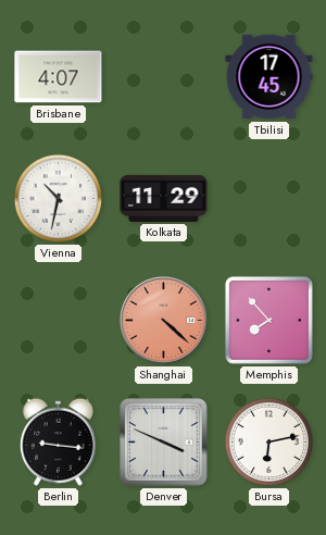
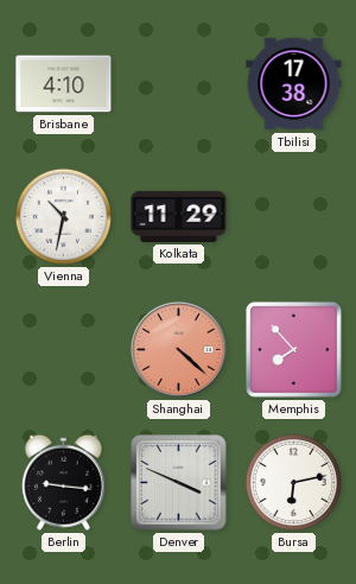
Brisbane: 4:07 -> 4:10 (64, 84)
Tbilisi: 17:45 -> 17:38 (294, 84)
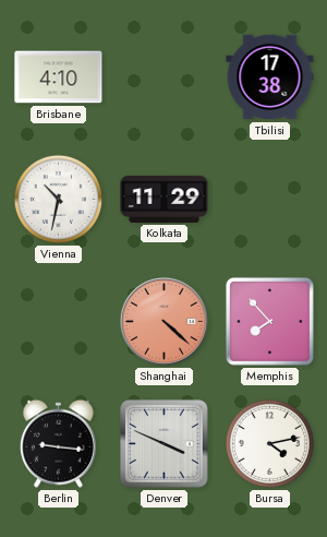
Bursa: 6:13 -> 4:13 (269, 443)
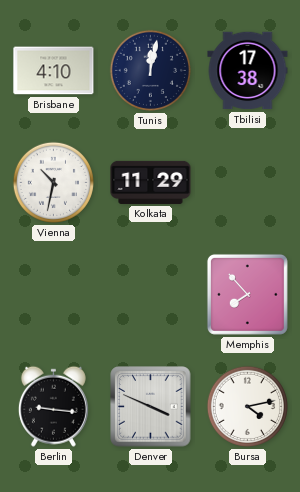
Tunis: none -> 12:02 (150, 70)
Shanghai: 4:22 -> none (163, 321)
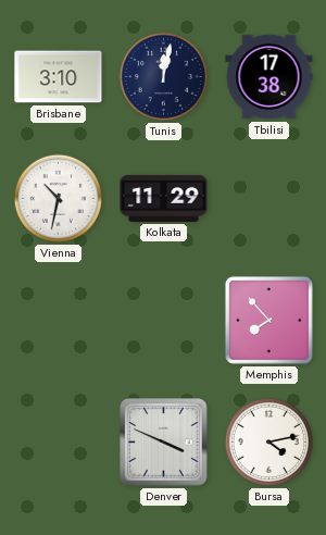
Brisbane: 4:10 -> 3:10 (59, 77)
Berlin: 9:16 -> none (53, 406)
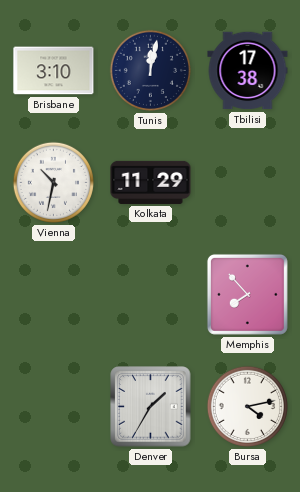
Denver: 3:49 -> 1:35 (151, 407)
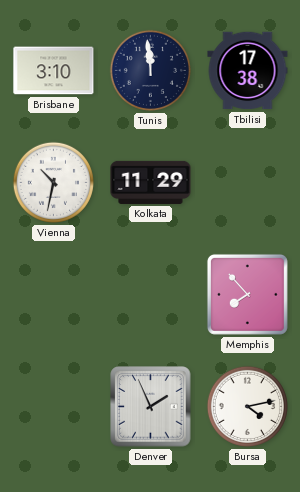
Tunis: 12:02 -> 11:59 (150, 70)
Denver: 1:35 -> 1:56 (151, 407)
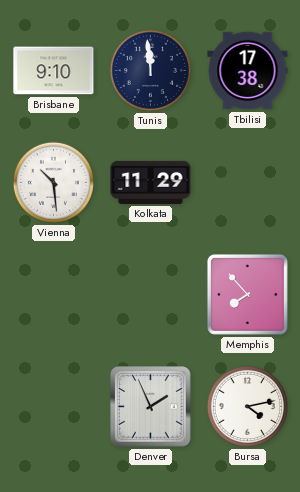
Brisbane: 3:10 -> 9:10 (54, 71)
Vienna: 10:32 -> 10:29 (53, 182)
